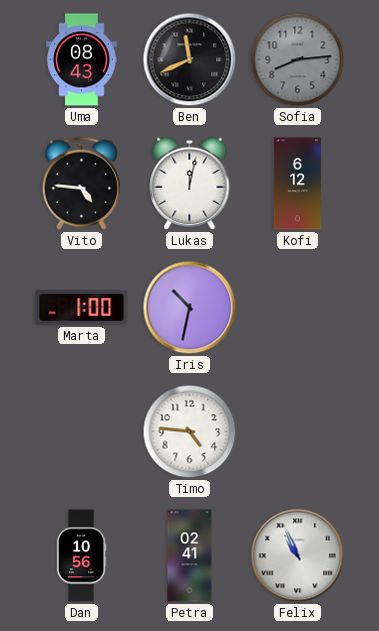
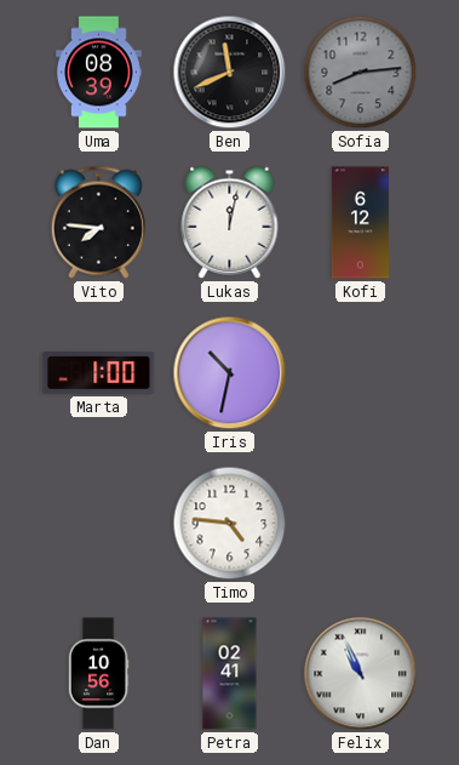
Uma: 08:43 -> 08:39 (99, 73)
Vito: 4:46 -> 7:46 (98, 222)
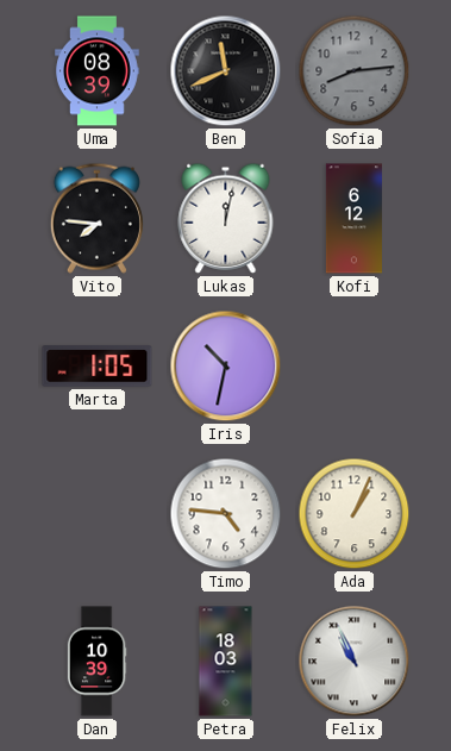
Marta: 1:00 -> 1:05 (98, 367)
Ada: none -> 1:04 (355, 514)
Dan: 10:56 -> 10:39 (96, 662)
Petra: 02:41 -> 18:03 (226, 662)
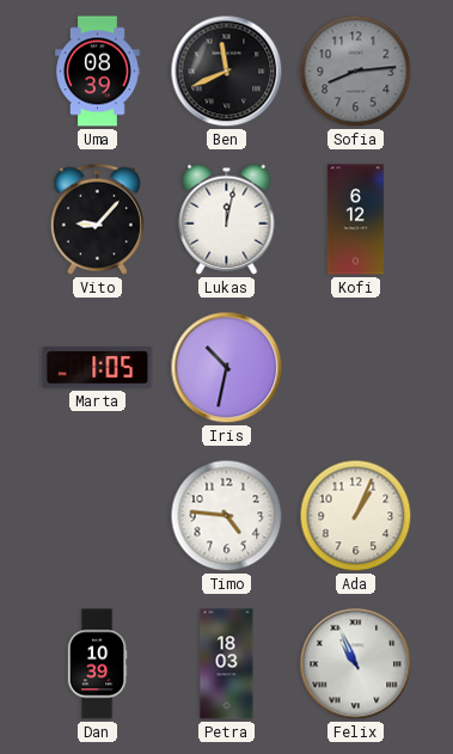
Vito: 7:46 -> 9:07 (97, 219)
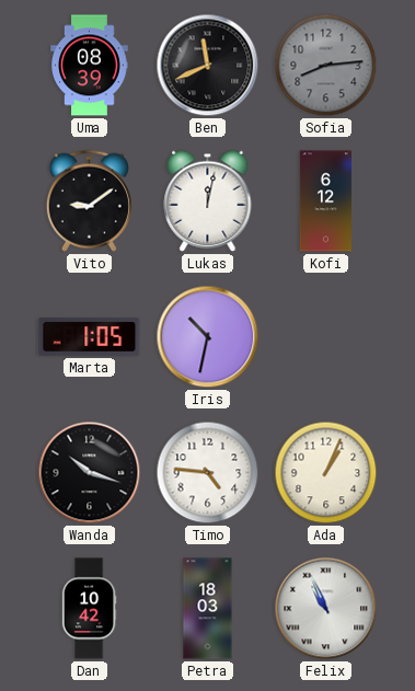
Vito: 9:07 -> 9:09 (89, 200)
Wanda: none -> 10:18 (90, 473)
Dan: 10:39 -> 10:42 (89, 609)
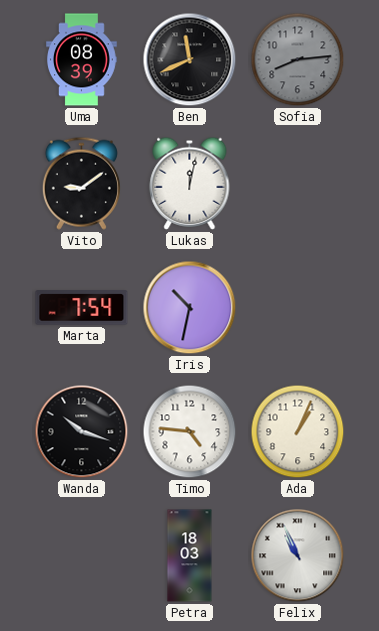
Kofi: 6:12 -> none (325, 201)
Marta: 1:05 -> 7:54 (82, 308)
Dan: 10:42 -> none (89, 609)
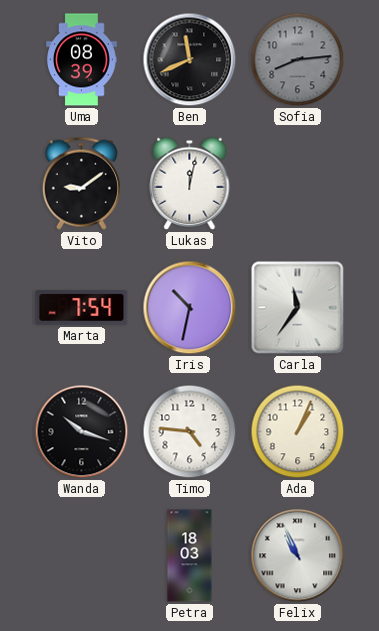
Carla: none -> 11:36 (298, 308)
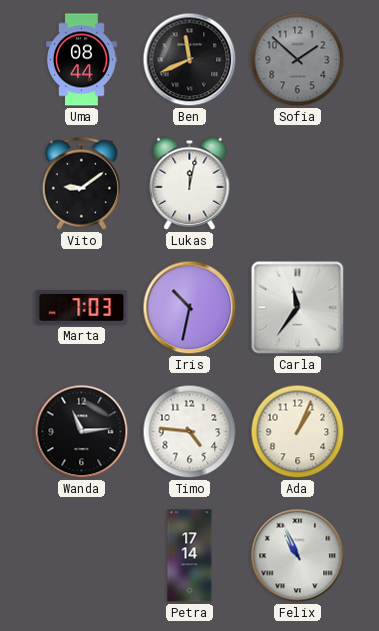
Uma: 08:39 -> 08:44 (82, 60)
Sofia: 8:14 -> 1:52 (298, 60)
Marta: 7:54 -> 7:03 (82, 308)
Wanda: 10:18 -> 11:14 (82, 432)
Petra: 18:03 -> 17:14 (190, 556)
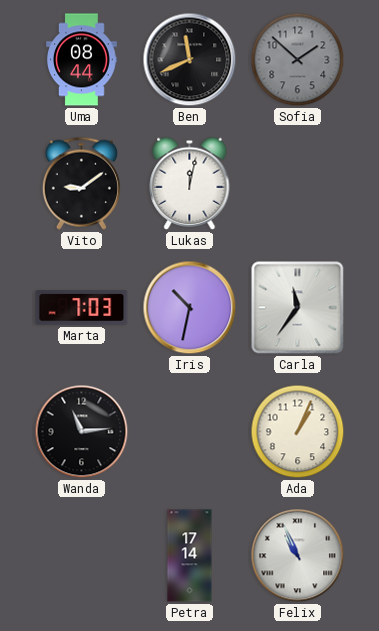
Timo: 4:46 -> none (190, 432)
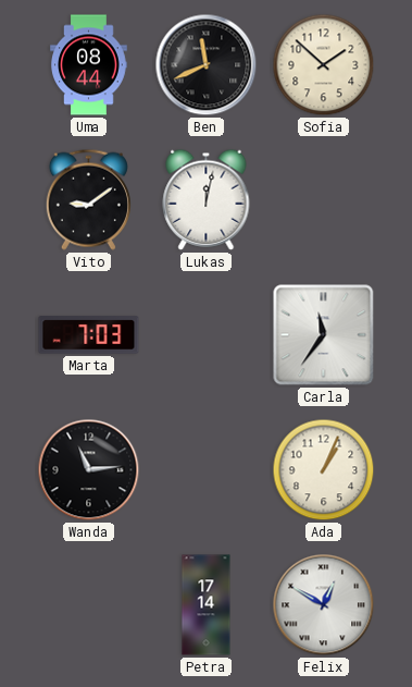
Sofia dial: grey -> cream (324, 65)
Iris: 10:32 -> none (190, 308)
Felix: 10:56 -> 12:50 (324, 605)
